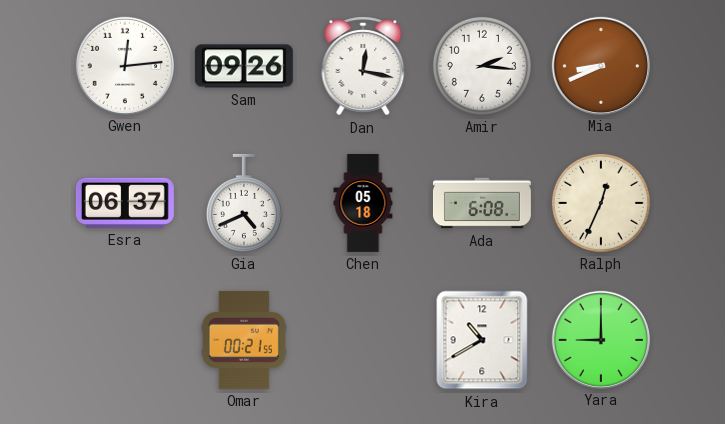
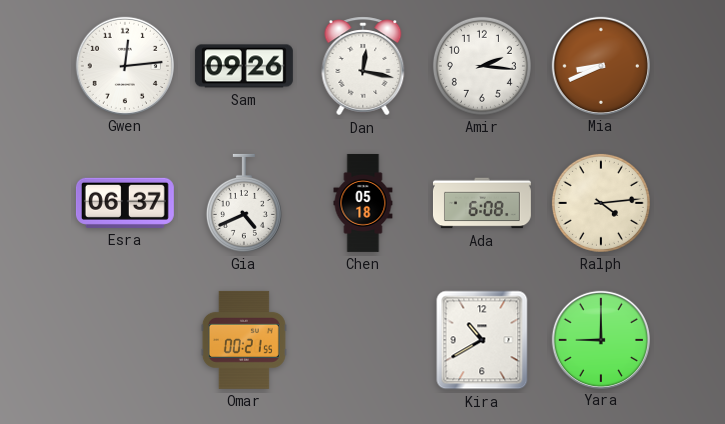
Ralph: 12:34 -> 4:14 (601, 203)
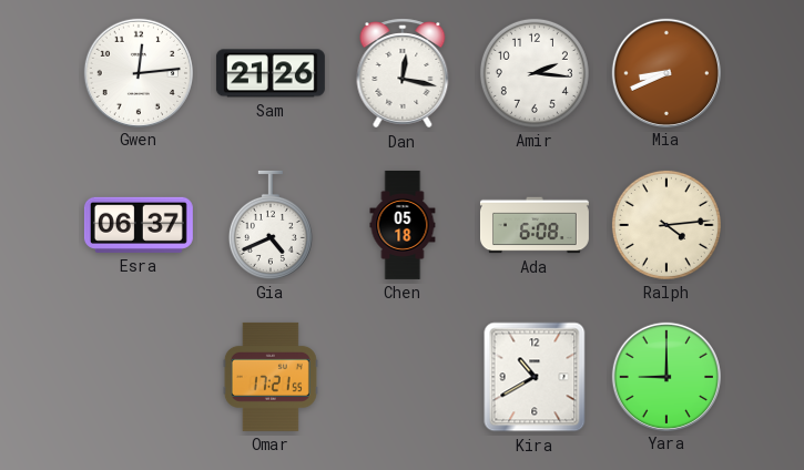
Sam: 09:26 -> 21:26 (271, 73)
Omar: 00:21 -> 17:21 (271, 377)
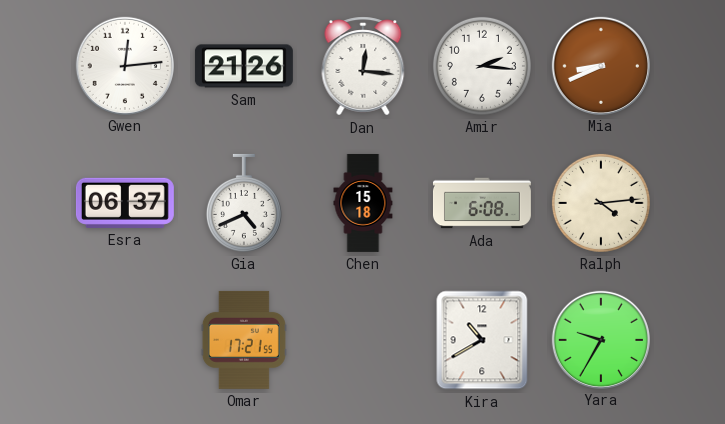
Dan: 12:17 -> 12:16 (363, 66)
Chen: 05:18 -> 15:18 (363, 203)
Yara: 9:00 -> 9:35 (600, 339)
